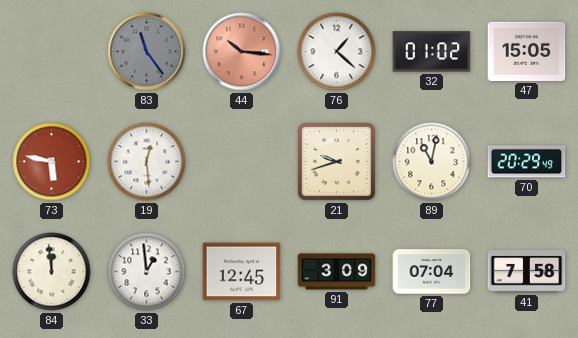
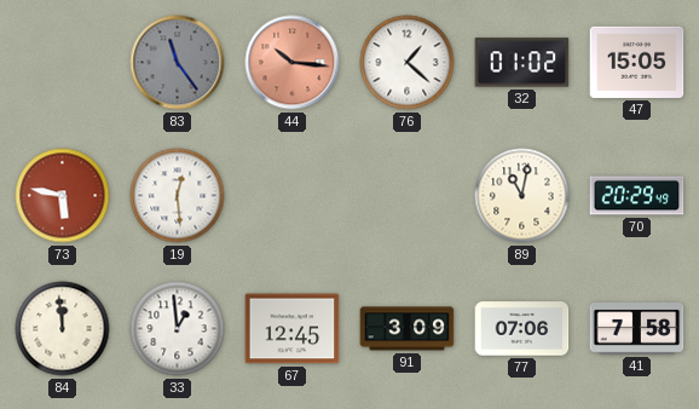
21: 9:42 -> none (337, 162)
77: 07:04 -> 07:06 (522, 329)
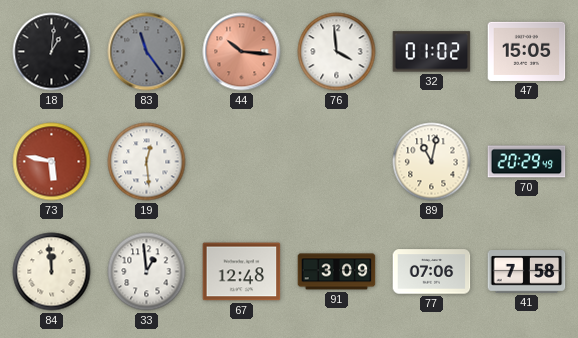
18: none -> 1:01 (52, 52)
76: 1:22 -> 3:59 (337, 52)
67: 12:45 -> 12:48 (242, 272)
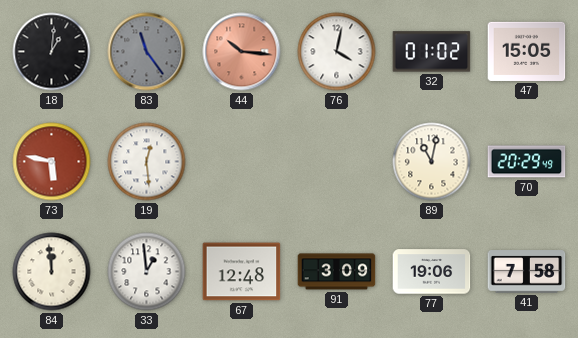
76: 3:59 -> 4:02 (337, 52)
77: 07:06 -> 19:06 (432, 272)
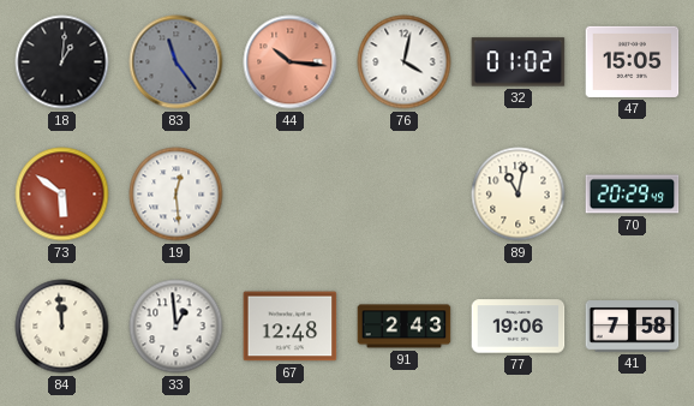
73: 5:47 -> 5:51 (62, 195)
91: 3:09 -> 2:43 (405, 327)
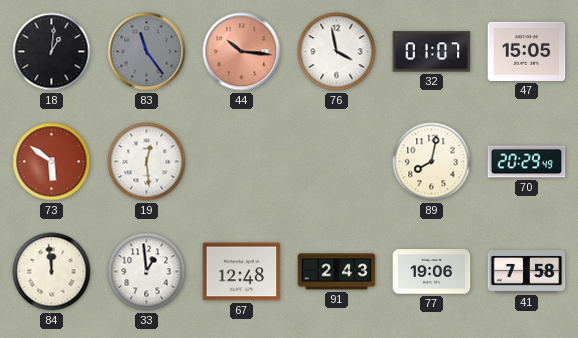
76: 4:02 -> 3:58 (337, 52)
32: 01:02 -> 01:07 (432, 52)
89: 11:02 -> 8:02 (432, 162)
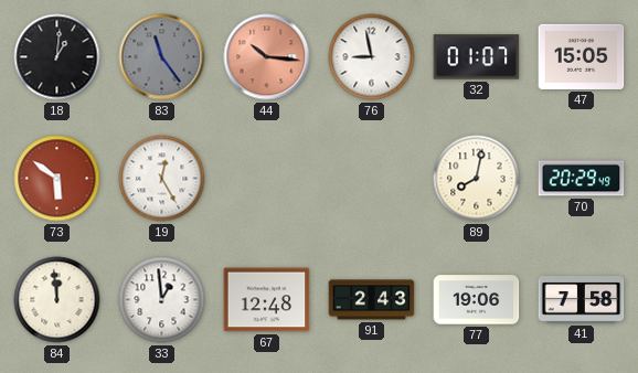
76: 3:58 -> 8:58 (372, 57)
19: 12:29 -> 12:25 (162, 179)
